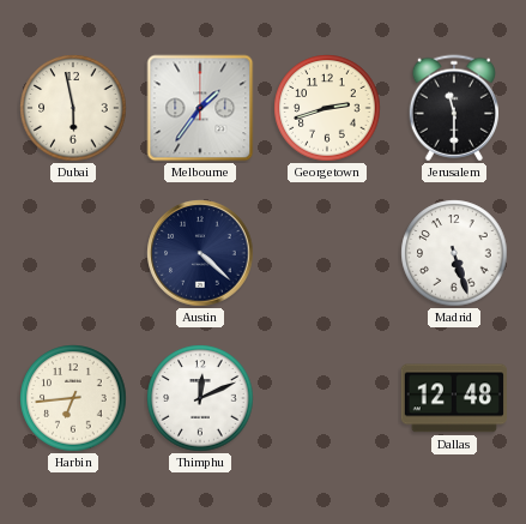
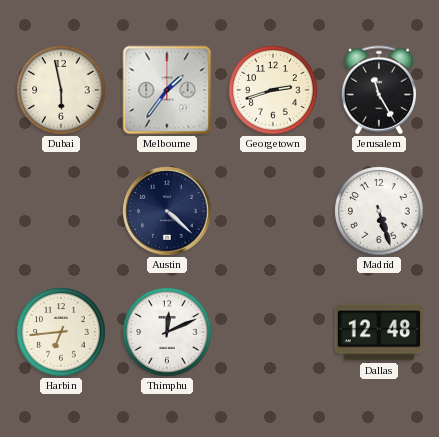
Jerusalem: 11:30 -> 11:25 (378, 90)
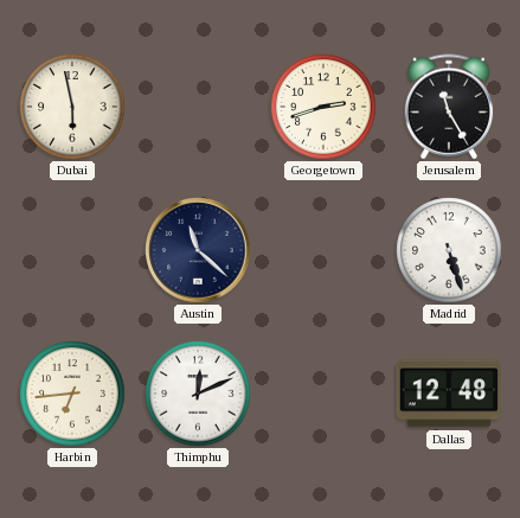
Melbourne: 1:36 -> none (167, 90)
Austin: 4:22 -> 11:22 (198, 250)
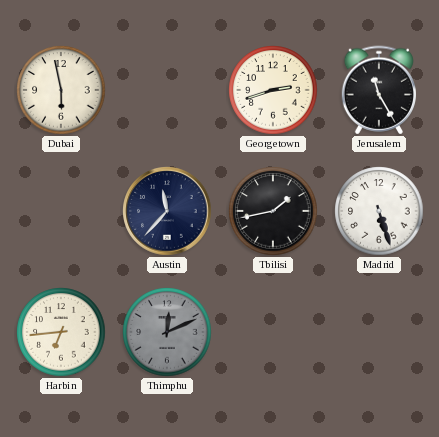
Austin: 11:22 -> 11:37 (167, 211)
Tbilisi: none -> 1:43 (273, 211)
Thimphu dial: white -> grey (167, 332)
Dallas: 12:48 -> none (449, 394)
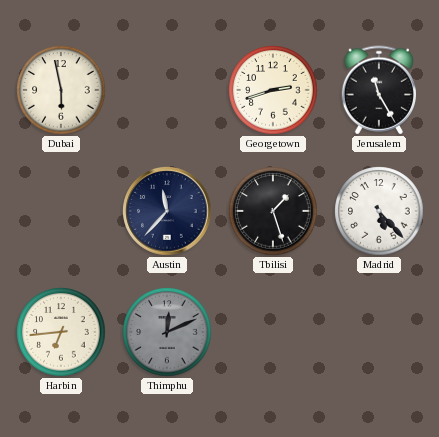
Tbilisi: 1:43 -> 1:27 (273, 211)
Madrid: 5:27 -> 5:23 (379, 211)
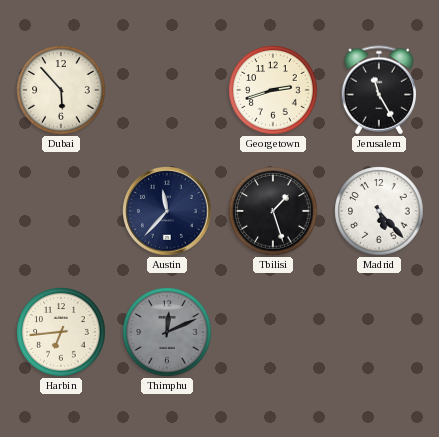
Dubai: 5:58 -> 5:53 (61, 90)
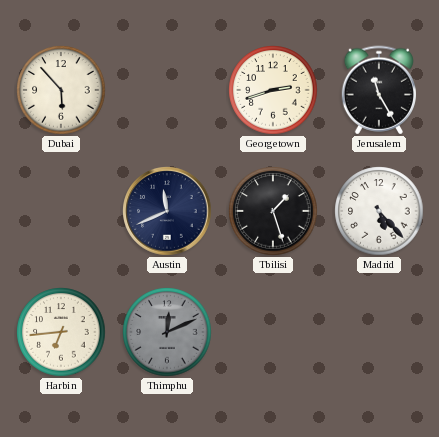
Austin: 11:37 -> 11:41 (167, 211)
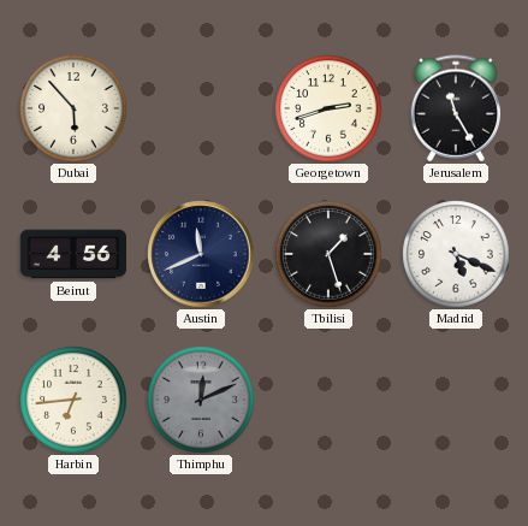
Beirut: none -> 4:56 (72, 254)
Madrid: 5:23 -> 5:19 (456, 254)
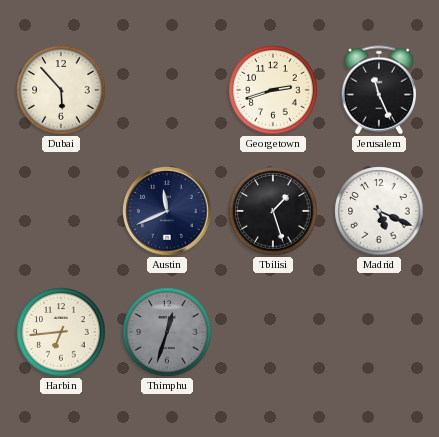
Jerusalem: 11:25 -> 11:26 (378, 90)
Beirut: 4:56 -> none (72, 254)
Thimphu: 12:11 -> 12:33 (167, 332)
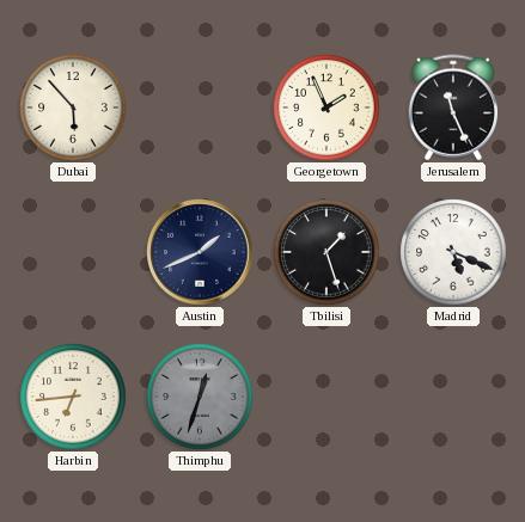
Georgetown: 2:42 -> 1:56 (326, 108)
Austin: 11:41 -> 1:41 (200, 252)
